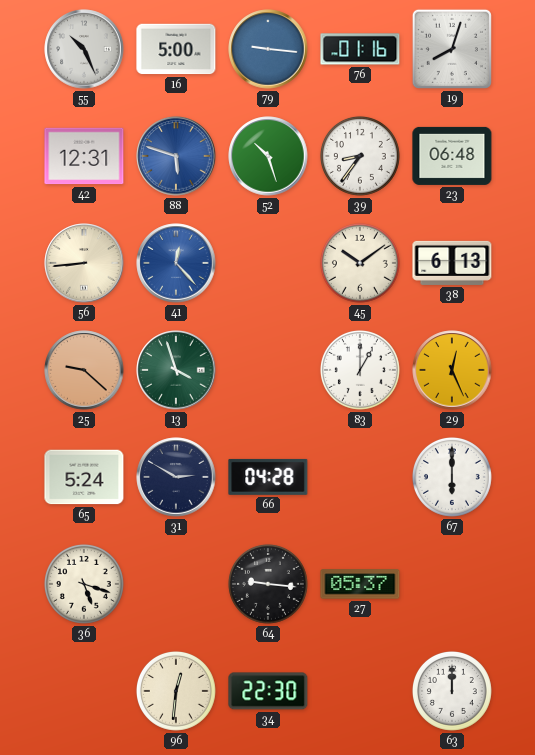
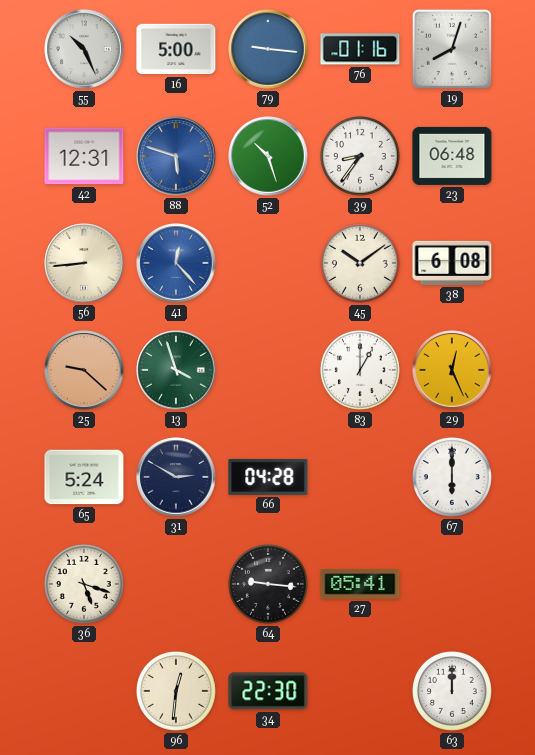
38: 6:13 -> 6:08 (452, 263)
27: 05:37 -> 05:41 (360, 584)
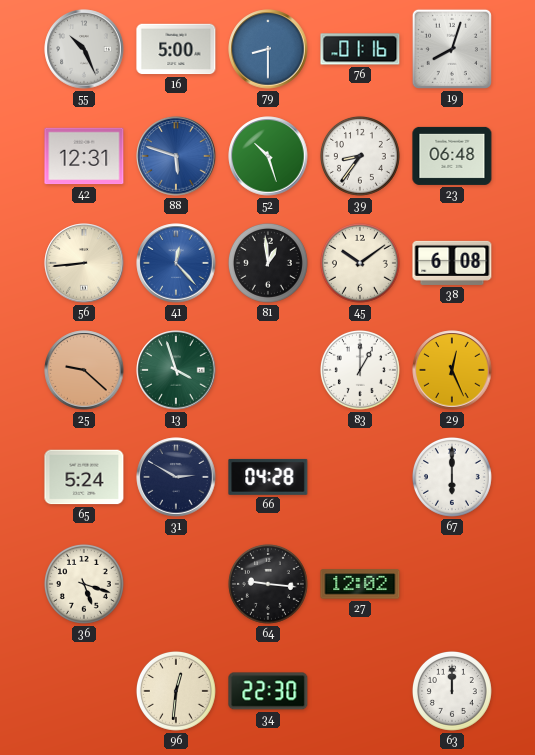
79: 9:16 -> 8:30 (268, 49)
81: none -> 12:59 (268, 263)
27: 05:41 -> 12:02 (360, 584)
